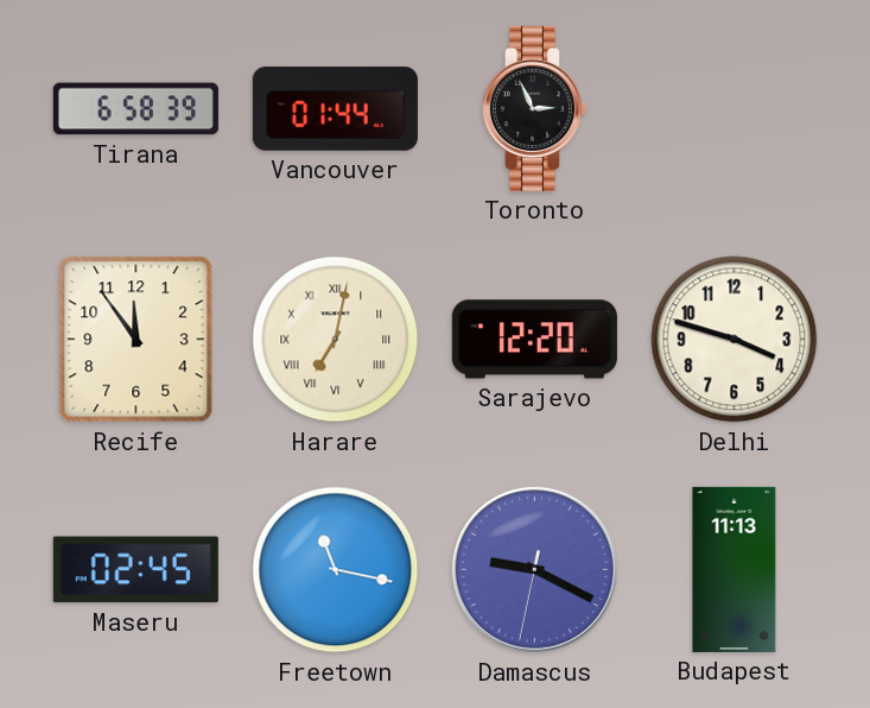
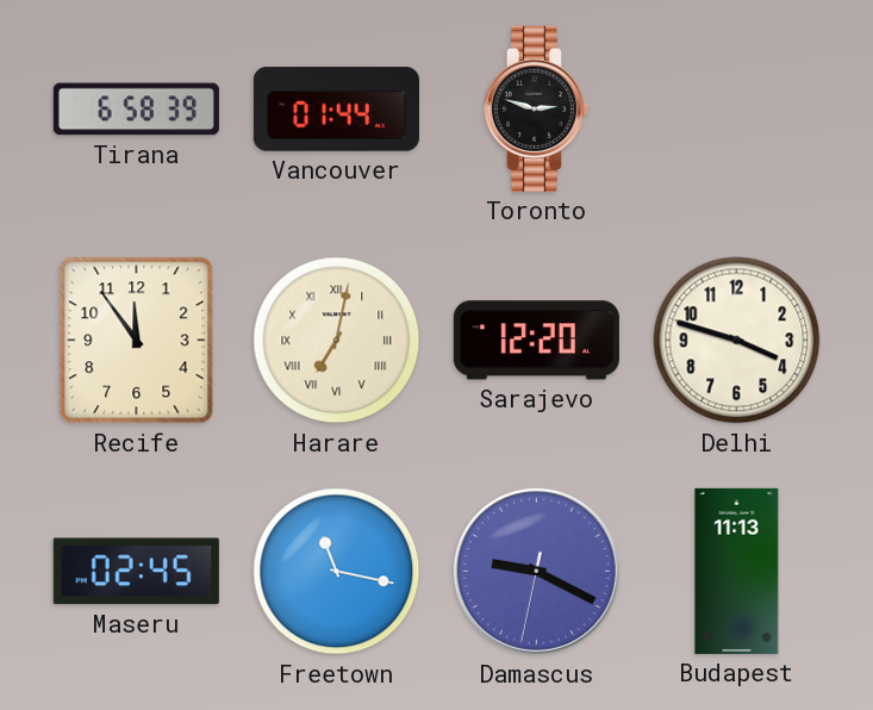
Toronto: 2:56 -> 2:48 (536, 108)
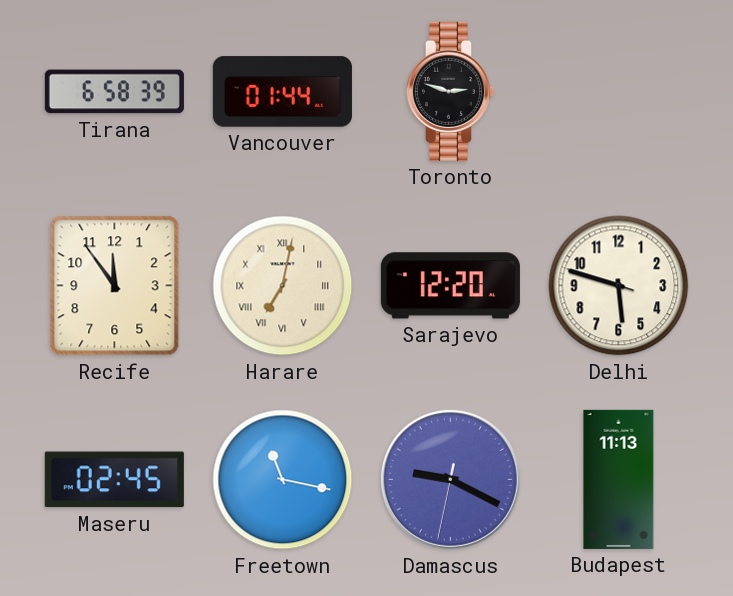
Delhi: 3:47 -> 5:47 (619, 286)
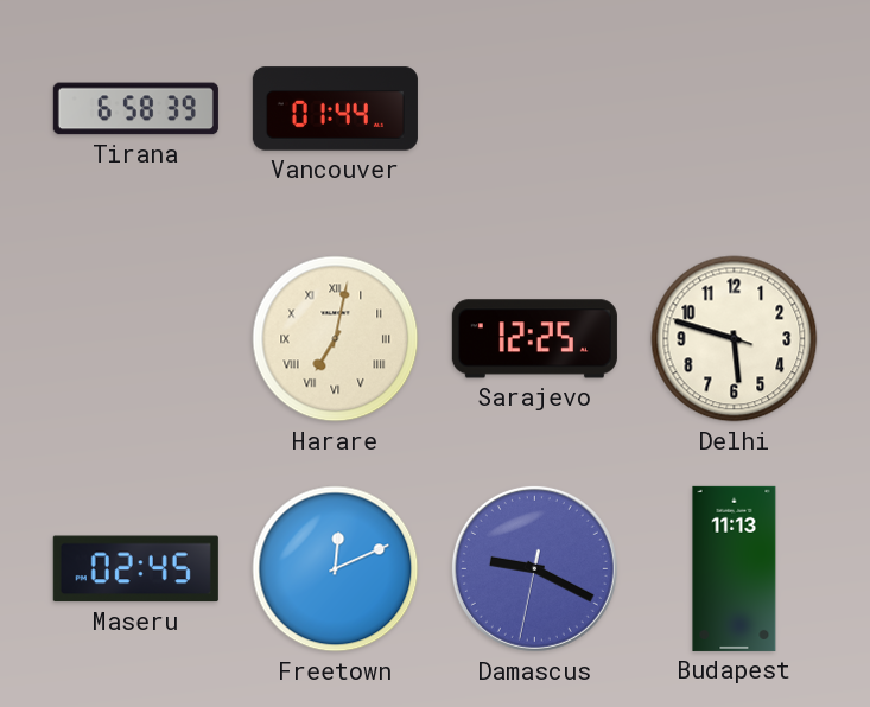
Toronto: 2:48 -> none (450, 91)
Recife: 11:54 -> none (115, 286)
Sarajevo: 12:20 -> 12:25 (534, 339)
Freetown: 11:17 -> 12:11 (336, 569)
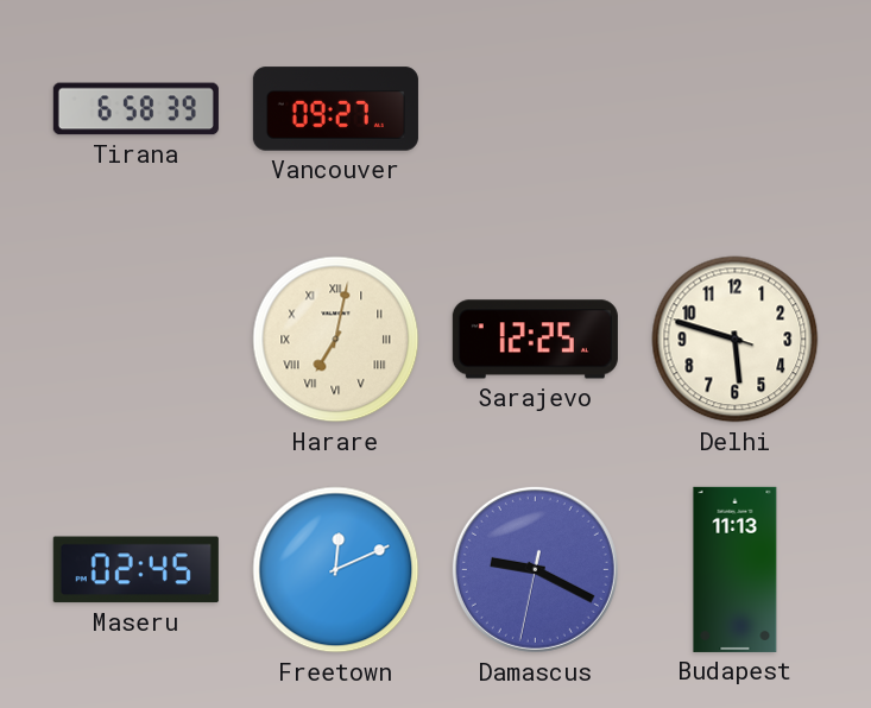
Vancouver: 01:44 -> 09:27 (335, 109)
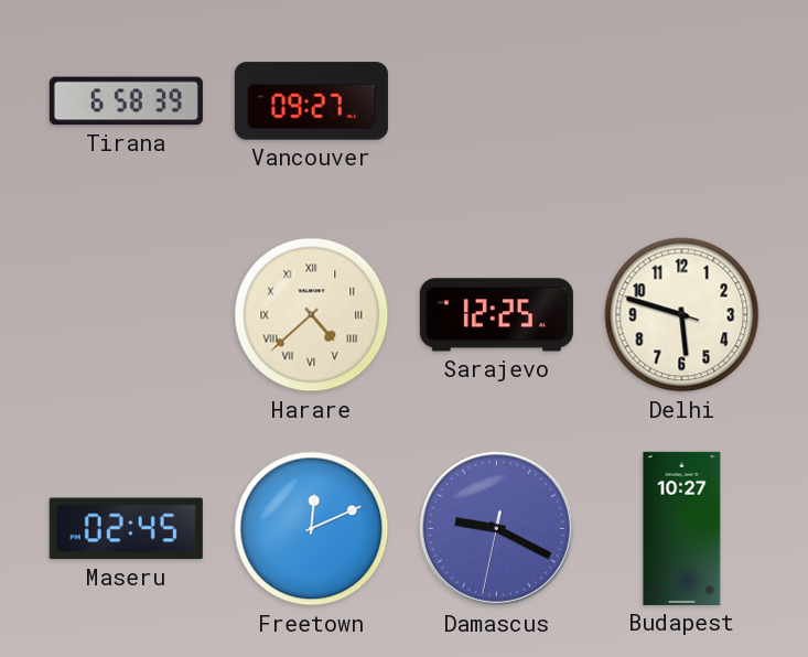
Harare: 7:02 -> 4:38 (312, 315)
Budapest: 11:13 -> 10:27 (682, 528)
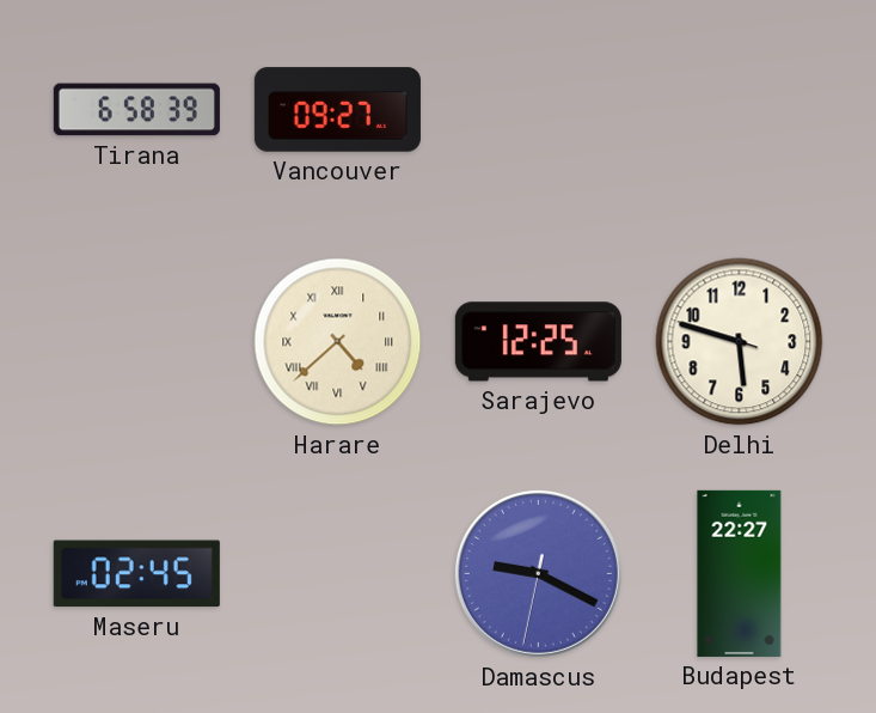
Freetown: 12:11 -> none (312, 529)
Budapest: 10:27 -> 22:27 (740, 573)
